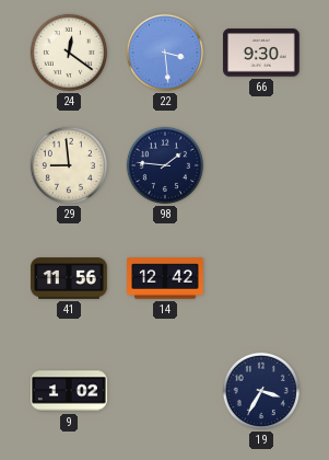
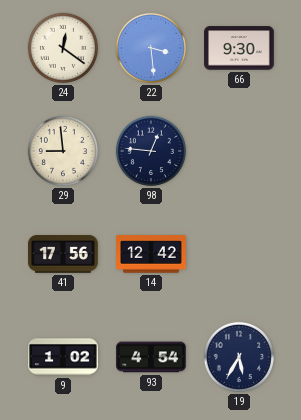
98: 1:46 -> 12:46 (151, 151)
41: 11:56 -> 17:56 (63, 254)
93: none -> 4:54 (151, 357)
19: 3:35 -> 5:35 (239, 357)
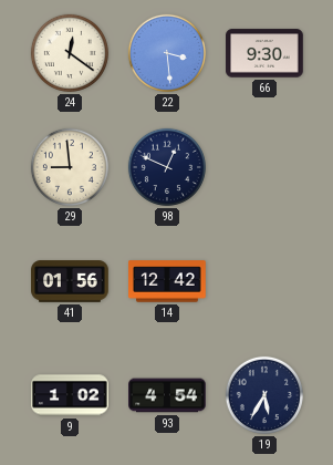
98: 12:46 -> 12:49 (167, 167)
41: 17:56 -> 01:56 (70, 281)
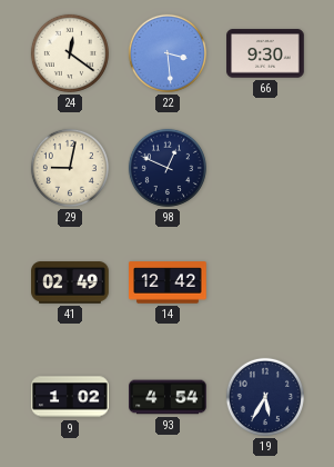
29: 8:59 -> 9:02 (70, 168)
41: 01:56 -> 02:49 (70, 282)
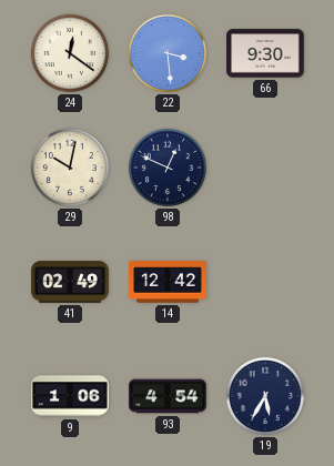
29: 9:02 -> 10:02 (70, 168)
9: 1:02 -> 1:06 (70, 396)
